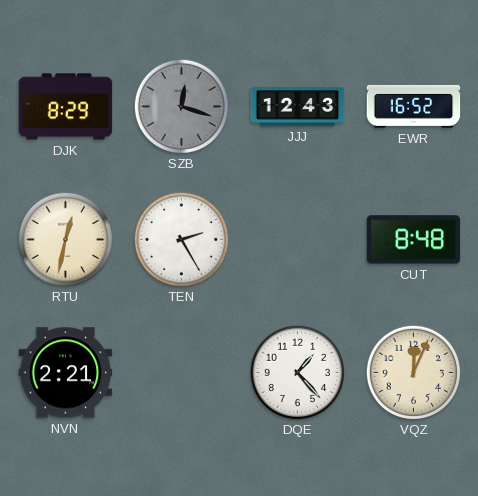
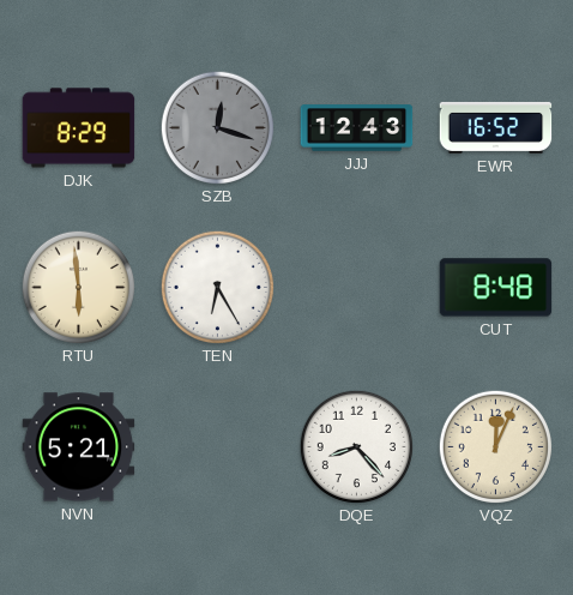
RTU: 12:32 -> 5:59 (78, 287)
TEN: 2:25 -> 6:25 (217, 287)
NVN: 2:21 -> 5:21 (79, 447)
DQE: 1:23 -> 8:23 (356, 446)
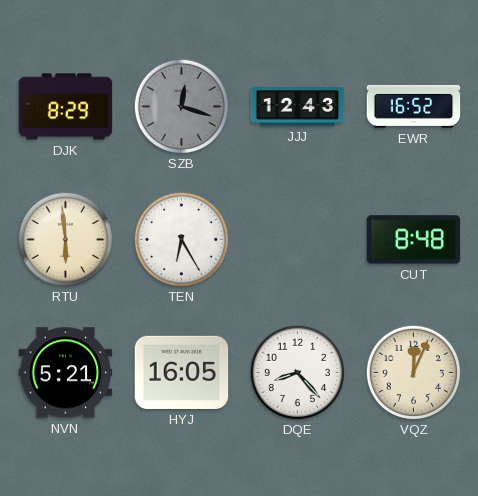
HYJ: none -> 16:05 (182, 372)
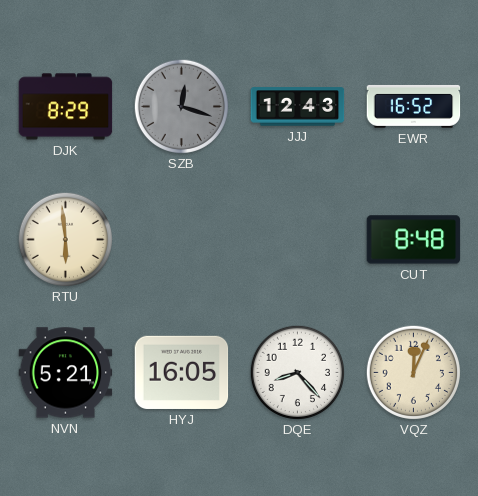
TEN: 6:25 -> none (181, 239)
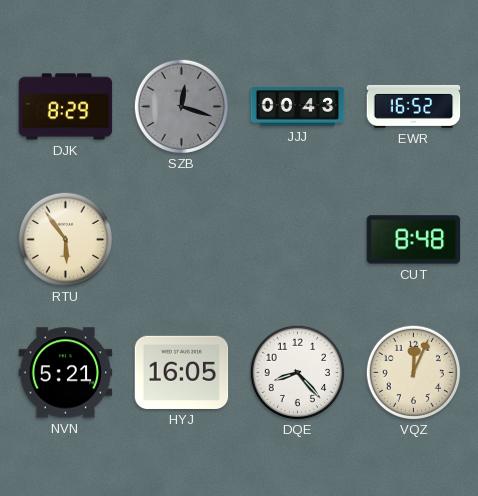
JJJ: 12:43 -> 00:43 (298, 107)
RTU: 5:59 -> 5:54 (65, 239)
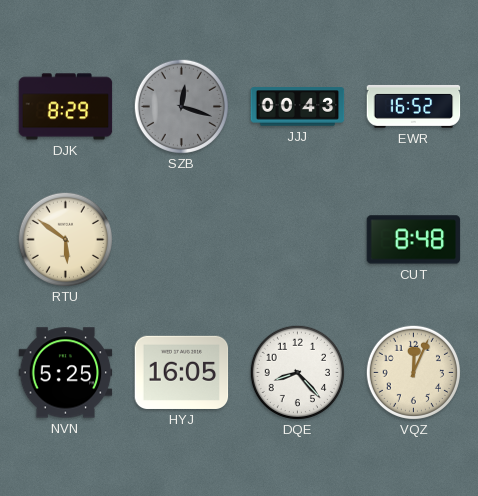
RTU: 5:54 -> 5:51 (65, 239)
NVN: 5:21 -> 5:25 (66, 373)
